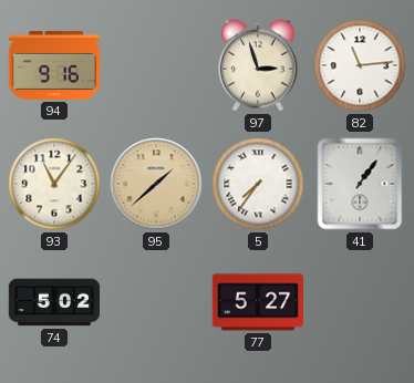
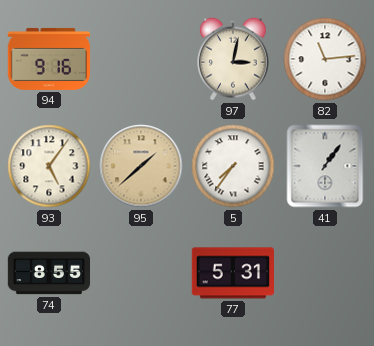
97: 2:57 -> 3:02 (234, 59)
93: 11:06 -> 5:06 (49, 166)
74: 5:02 -> 8:55 (49, 273)
77: 5:27 -> 5:31 (232, 273)
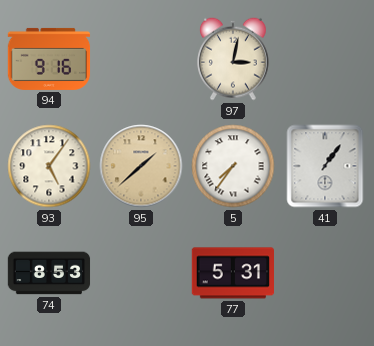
82: 11:14 -> none (325, 59)
74: 8:55 -> 8:53 (49, 273)
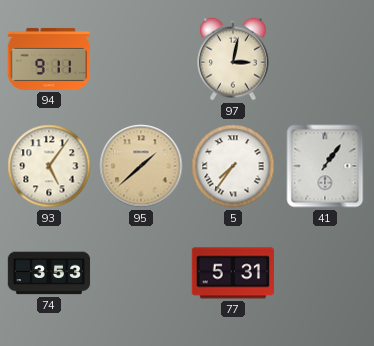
94: 9:16 -> 9:11 (49, 59)
74: 8:53 -> 3:53 (49, 273)
